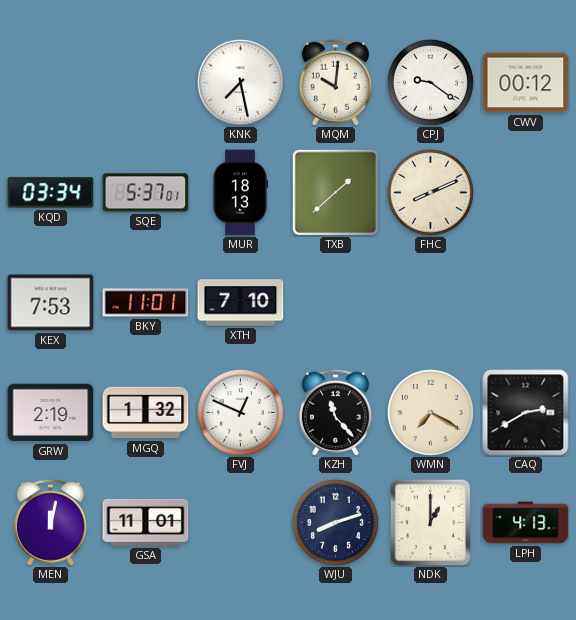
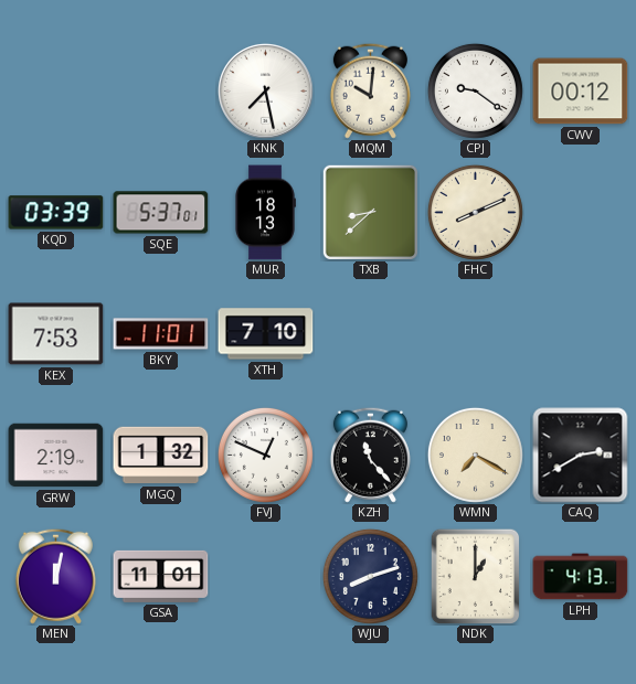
KQD: 03:34 -> 03:39 (56, 213)
TXB: 1:38 -> 8:38 (370, 212)
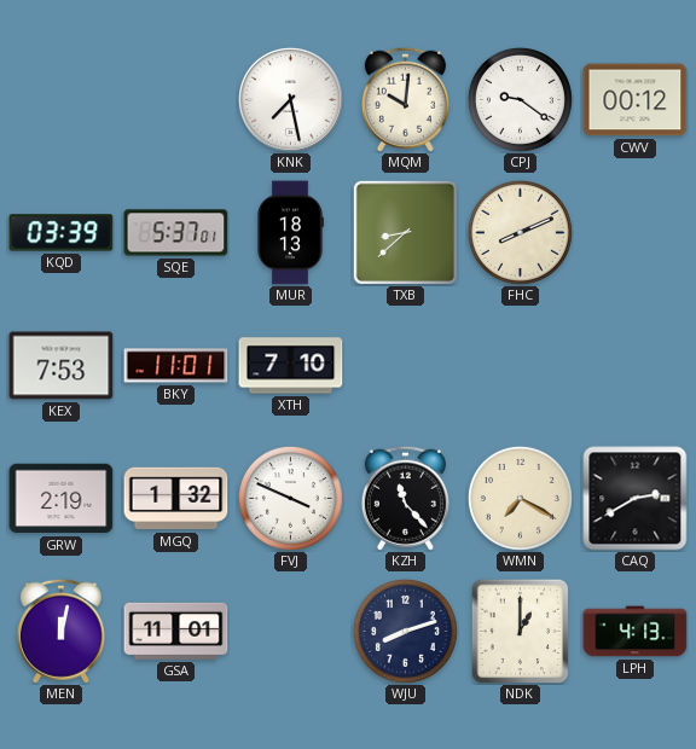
FVJ: 12:49 -> 3:49 (290, 498)
